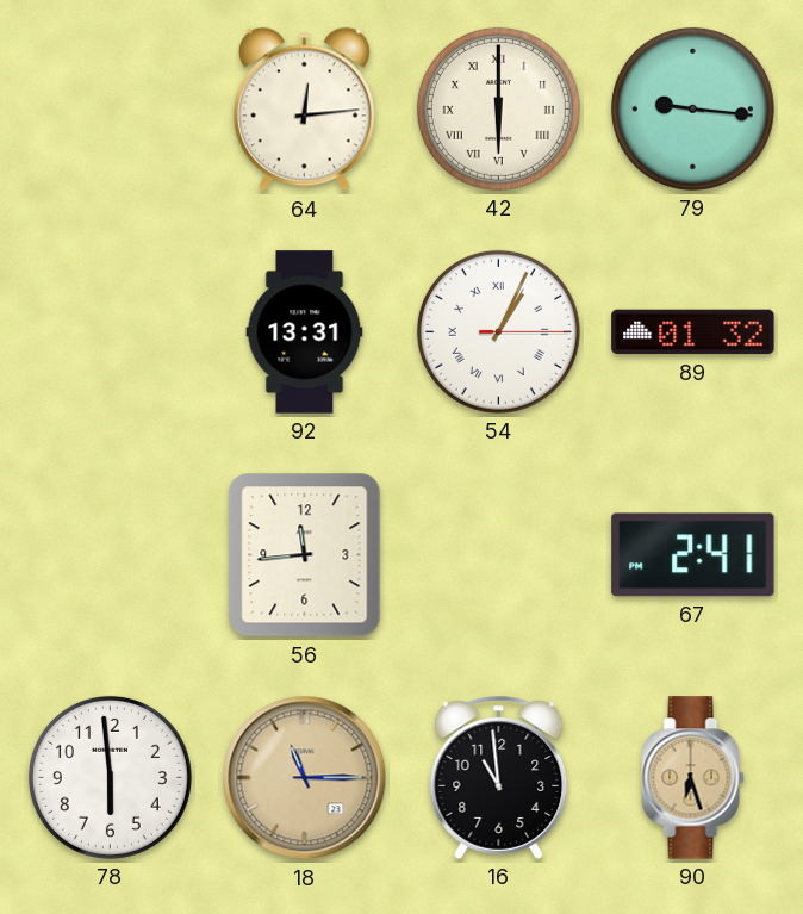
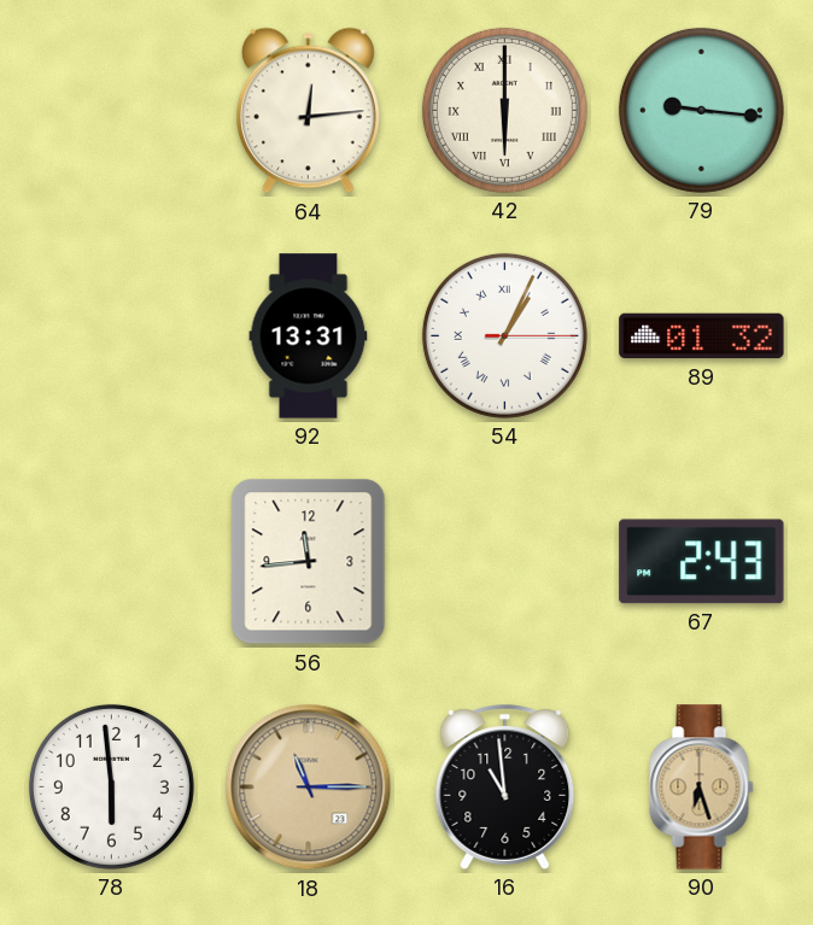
67: 2:41 -> 2:43 (702, 562)
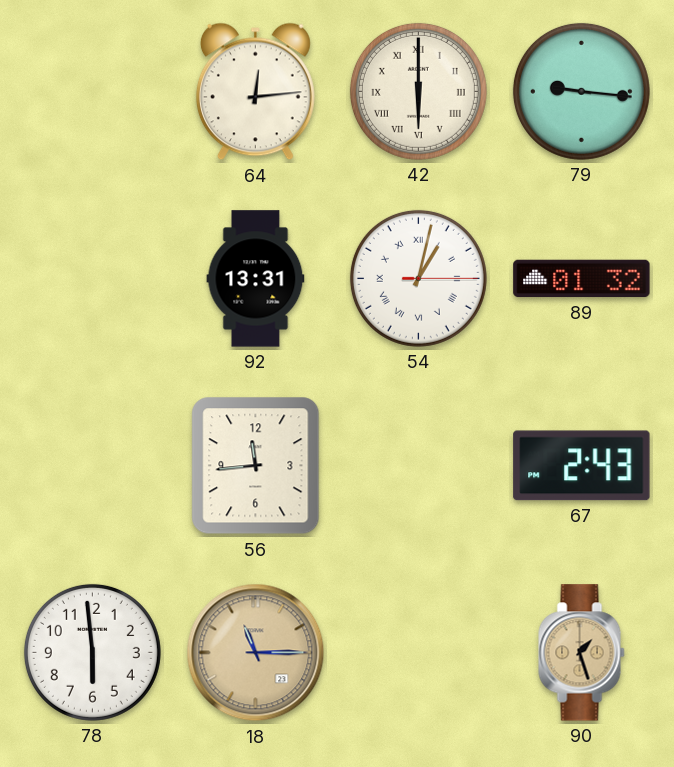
54: 1:04 -> 1:02 (418, 278)
16: 10:59 -> none (505, 788)
90: 6:27 -> 1:27 (582, 653)
